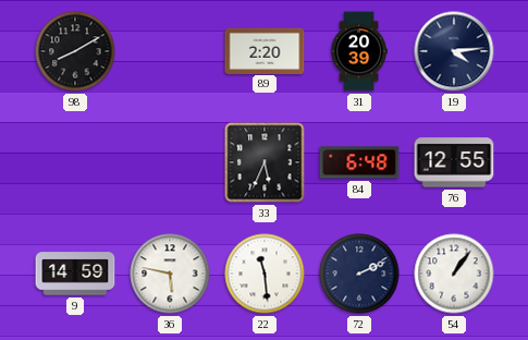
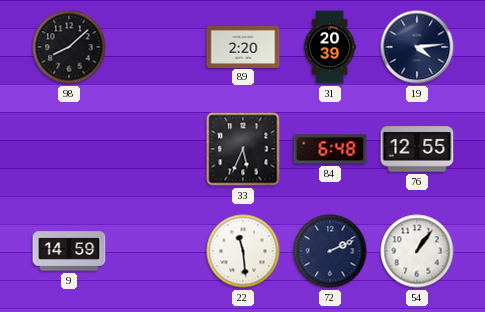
98: 8:10 -> 8:08 (69, 47)
36: 5:47 -> none (170, 274)
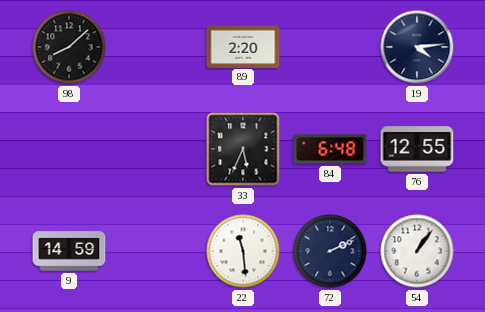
31: 20:39 -> none (329, 47)
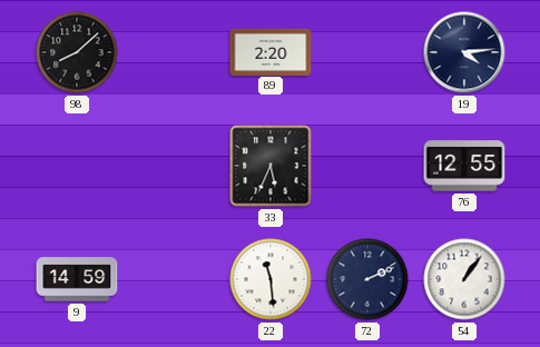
84: 6:48 -> none (330, 149)
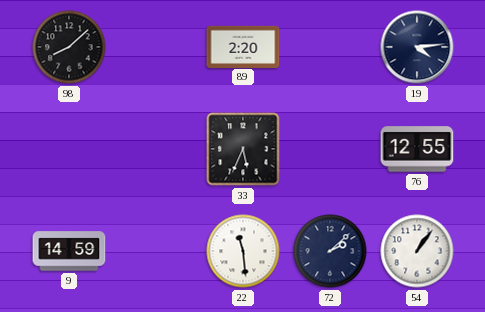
72: 2:11 -> 2:08 (330, 251)
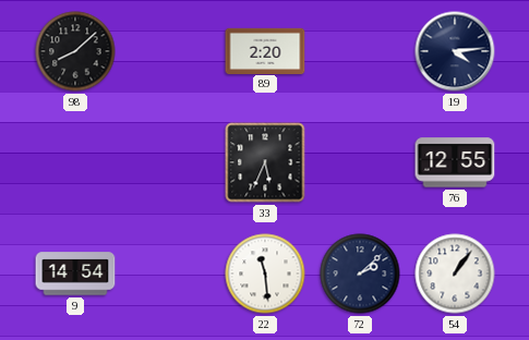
9: 14:59 -> 14:54 (75, 274)
